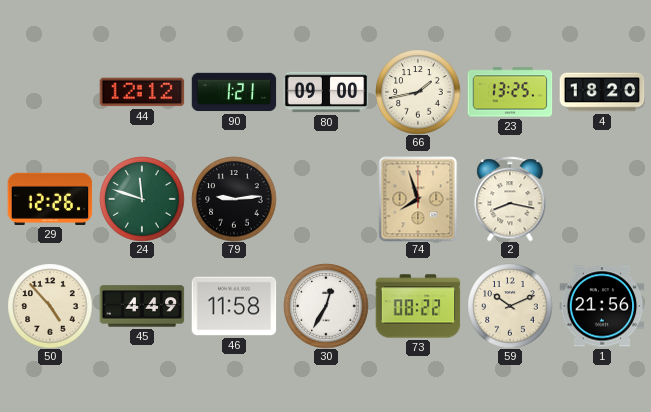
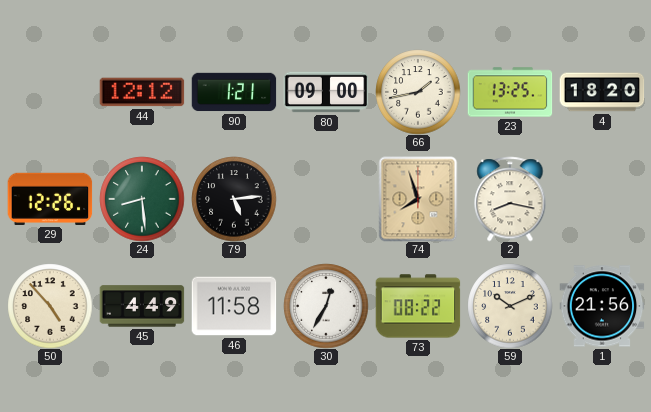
24: 11:48 -> 8:29 (142, 199)
79: 9:14 -> 5:14 (234, 199)
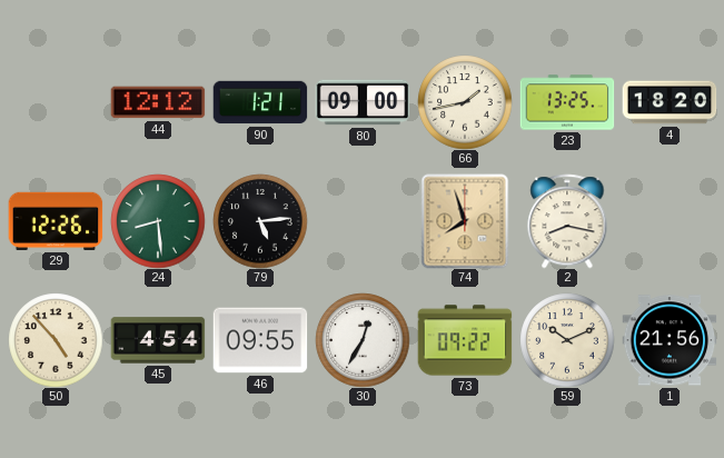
45: 4:49 -> 4:54 (158, 340)
46: 11:58 -> 09:55 (260, 340)
73: 08:22 -> 09:22 (465, 340)
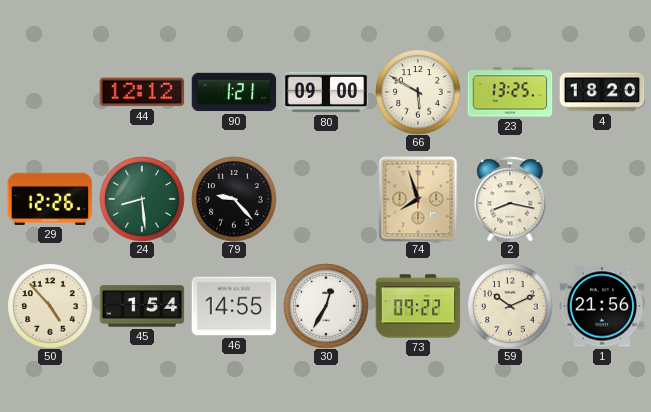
66: 1:43 -> 5:50 (418, 92)
79: 5:14 -> 9:23 (234, 199)
45: 4:54 -> 1:54 (142, 306)
46: 09:55 -> 14:55 (234, 306)
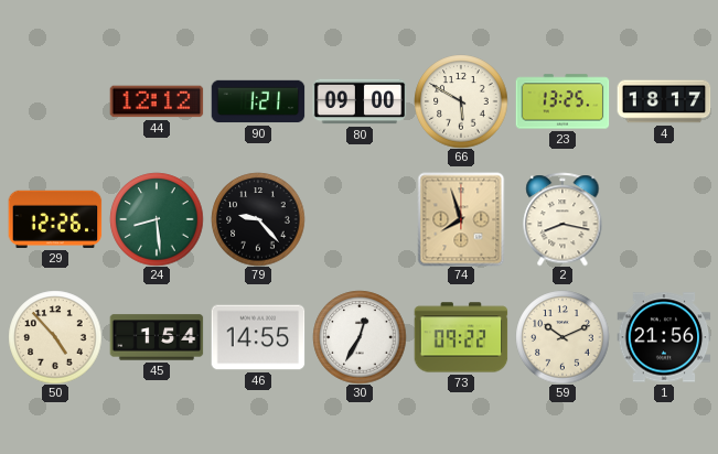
4: 18:20 -> 18:17 (664, 101)
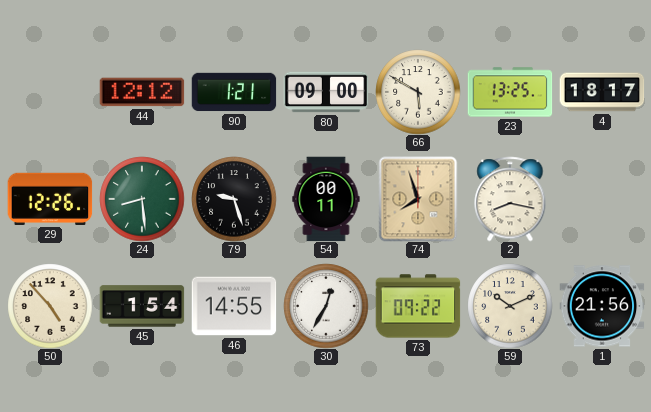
79: 9:23 -> 9:27 (234, 199)
54: none -> 00:11 (326, 199)
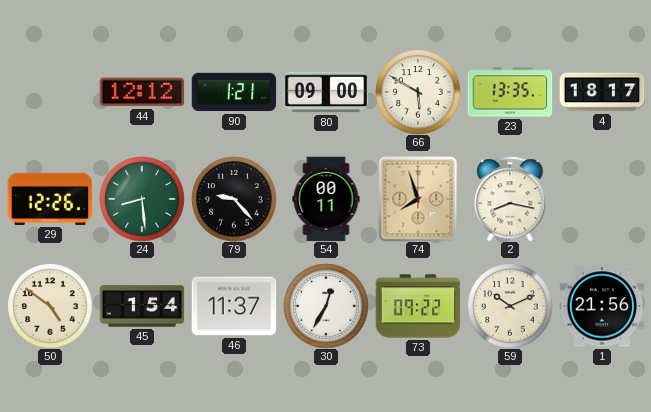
23: 13:25 -> 13:35 (510, 92)
79: 9:27 -> 9:23 (234, 199)
50: 4:53 -> 4:51 (50, 306)
46: 14:55 -> 11:37 (234, 306)
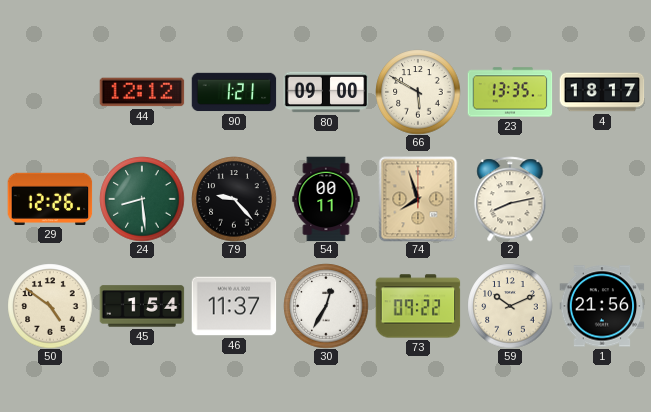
2: 8:17 -> 8:13 (510, 199)
